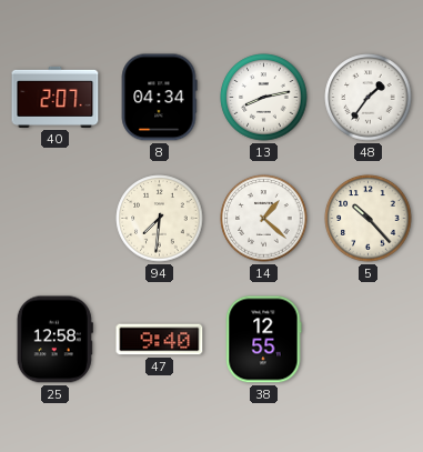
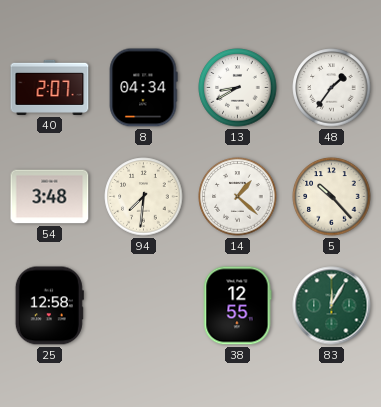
13: 8:13 -> 8:40 (238, 88)
54: none -> 3:48 (50, 197)
47: 9:40 -> none (160, 340)
83: none -> 12:05 (332, 306)
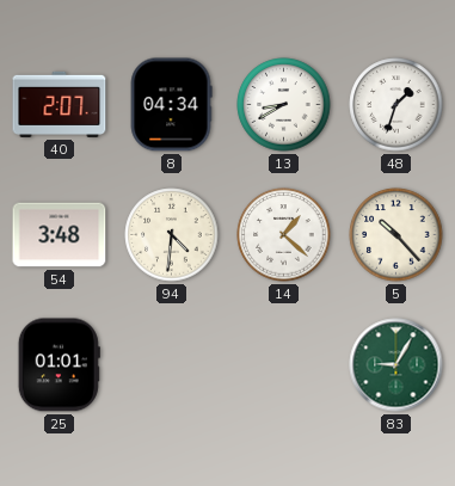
48: 1:36 -> 1:33 (396, 105)
94: 7:31 -> 4:31 (172, 235)
25: 12:58 -> 01:01 (59, 365)
38: 12:55 -> none (237, 306)
83: 12:05 -> 9:05 (396, 365)
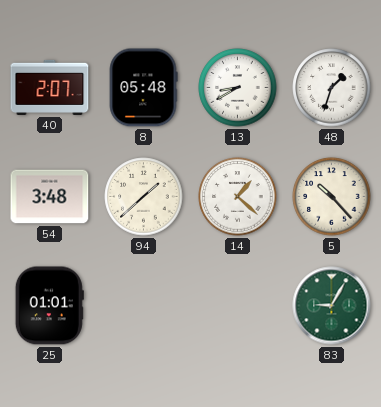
8: 04:34 -> 05:48 (143, 88)
94: 4:31 -> 1:38 (144, 197)
